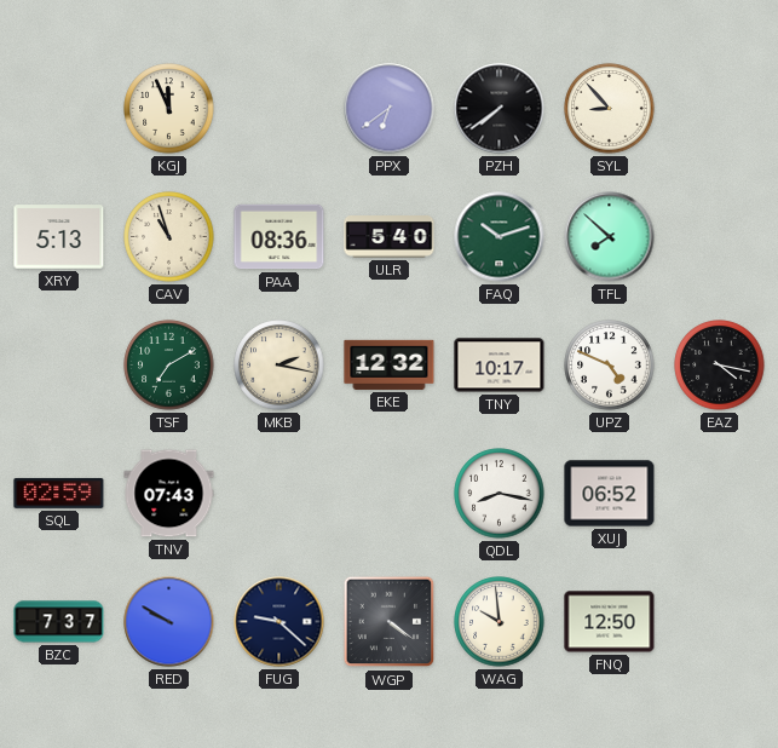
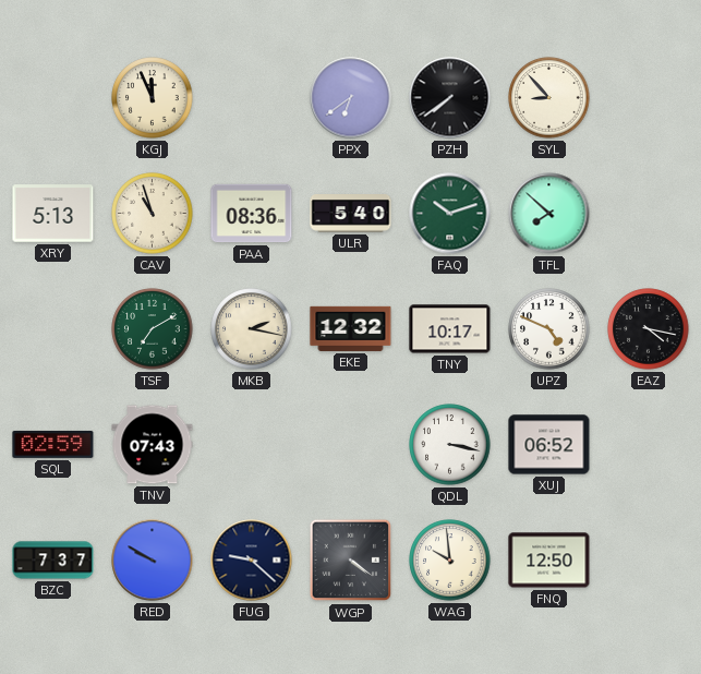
QDL: 8:17 -> 3:17 (450, 445)
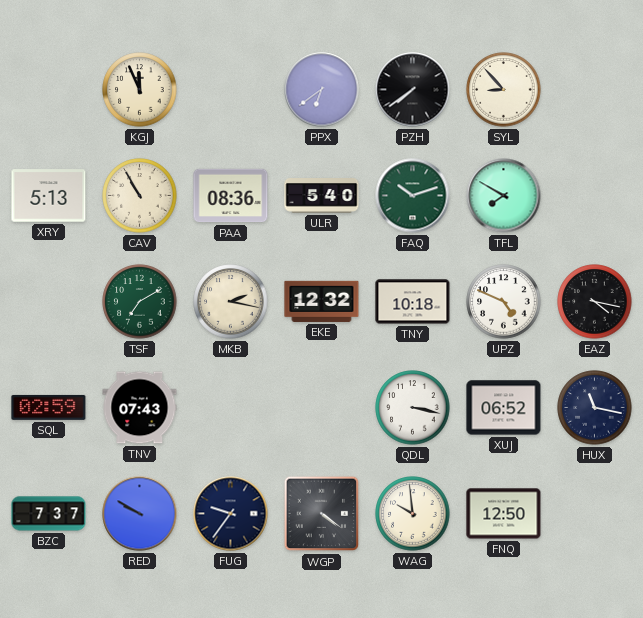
CAV: 10:57 -> 10:55 (140, 196)
TFL: 7:52 -> 7:50 (504, 196)
TNY: 10:17 -> 10:18 (413, 302)
HUX: none -> 11:17 (595, 408)
FUG: 9:22 -> 9:36 (231, 514)
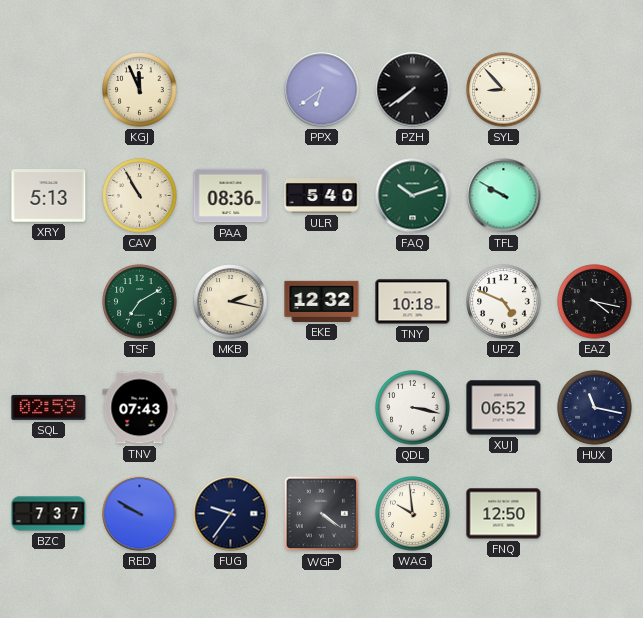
TFL: 7:50 -> 9:50 (504, 196)
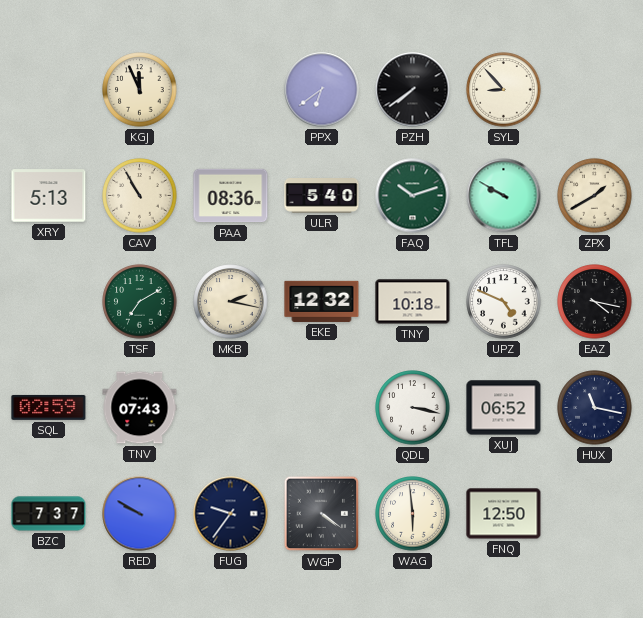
ZPX: none -> 1:40 (595, 196)
WAG: 9:59 -> 5:59 (413, 514)
